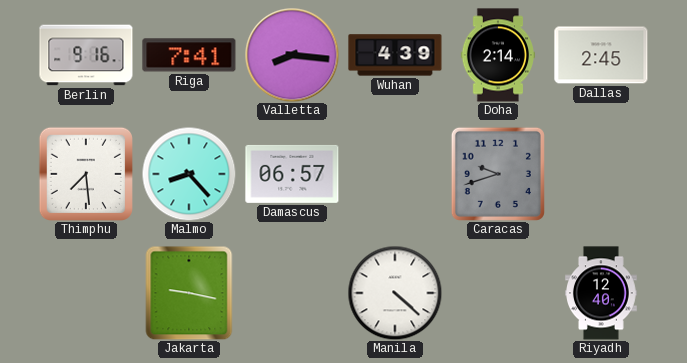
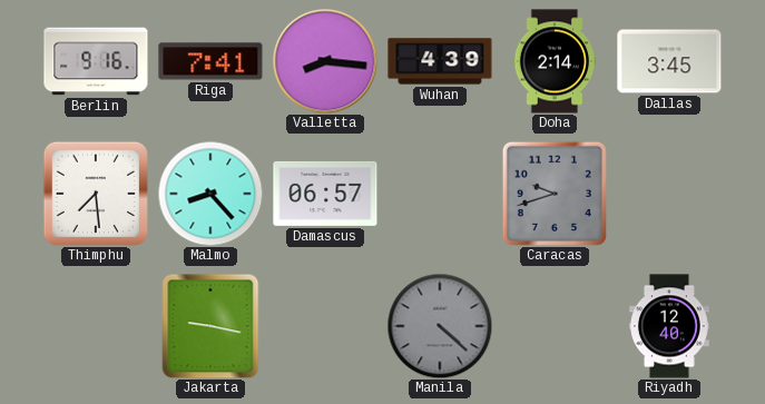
Dallas: 2:45 -> 3:45 (669, 61)
Manila dial: white -> grey (440, 326)
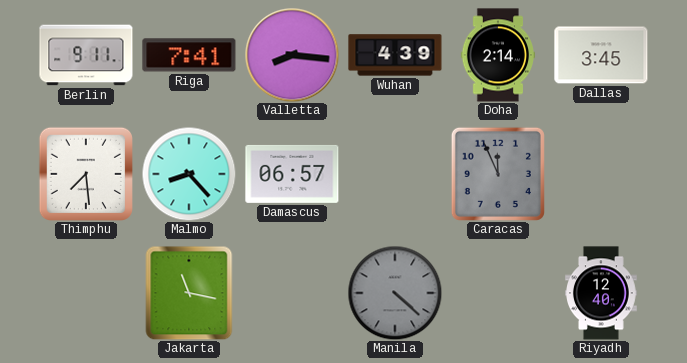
Berlin: 9:16 -> 9:11 (86, 55)
Caracas: 9:42 -> 11:56 (498, 174)
Jakarta: 9:17 -> 11:17 (189, 293)
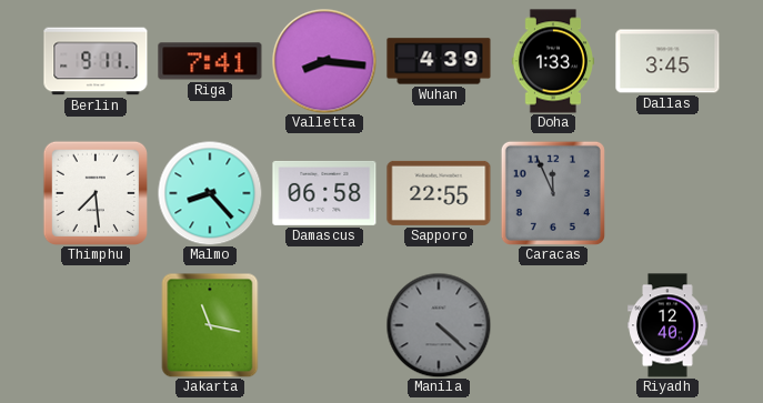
Doha: 2:14 -> 1:33 (553, 61)
Damascus: 06:57 -> 06:58 (324, 193)
Sapporo: none -> 22:55 (439, 193)
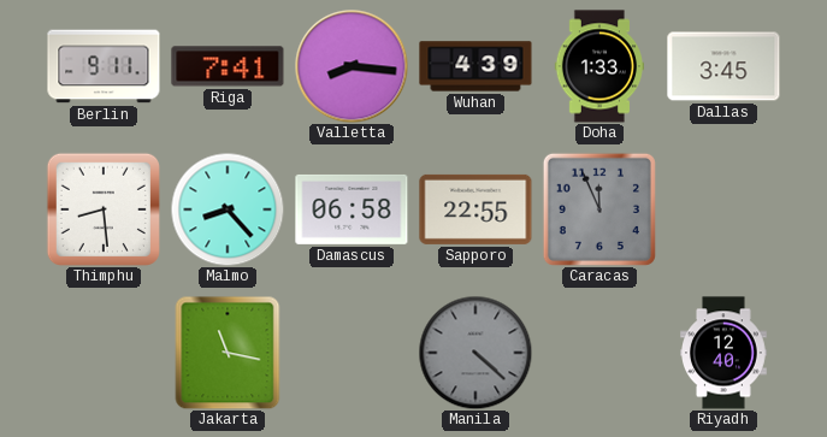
Thimphu: 7:29 -> 8:29 (104, 209)
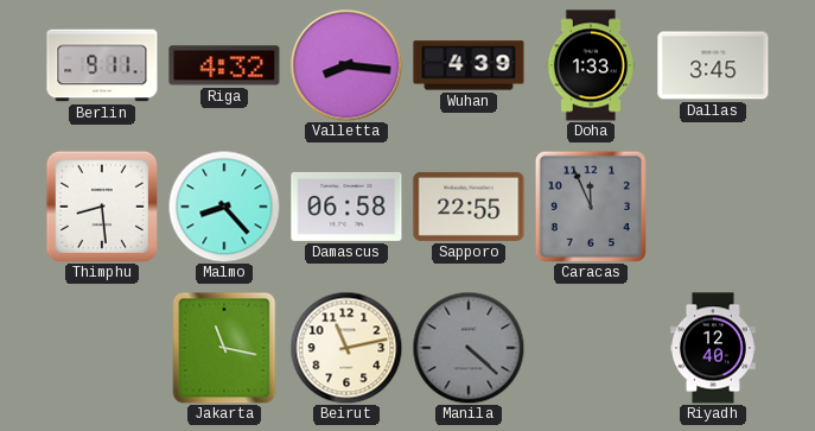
Riga: 7:41 -> 4:32 (224, 65)
Beirut: none -> 11:13 (346, 348)
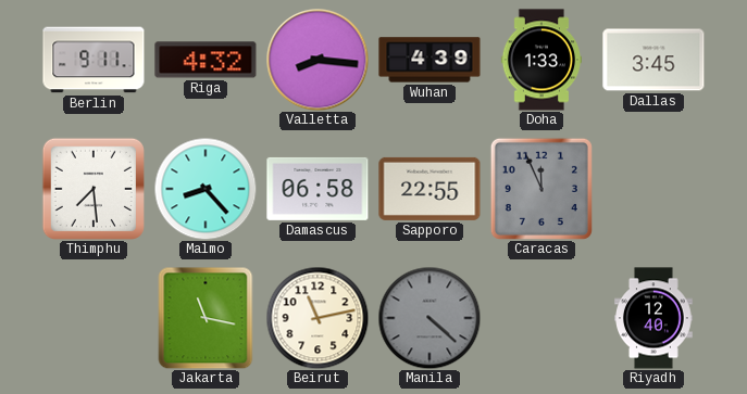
Thimphu: 8:29 -> 7:29 (94, 189)
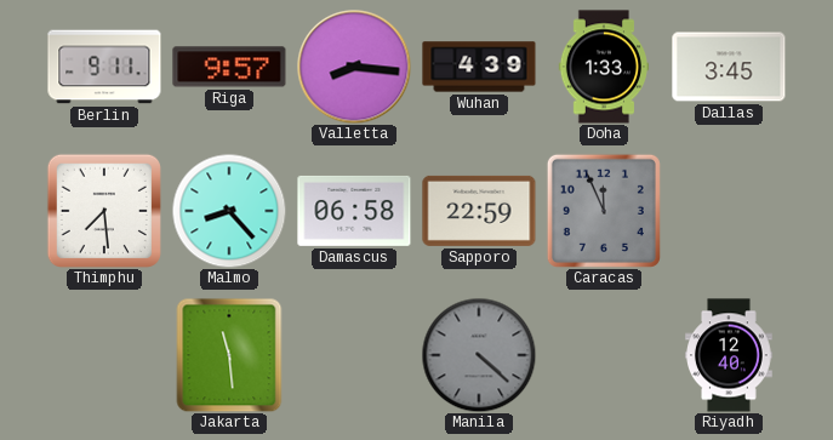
Riga: 4:32 -> 9:57 (229, 67)
Sapporo: 22:55 -> 22:59 (479, 211)
Jakarta: 11:17 -> 11:29 (229, 355)
Beirut: 11:13 -> none (318, 318)
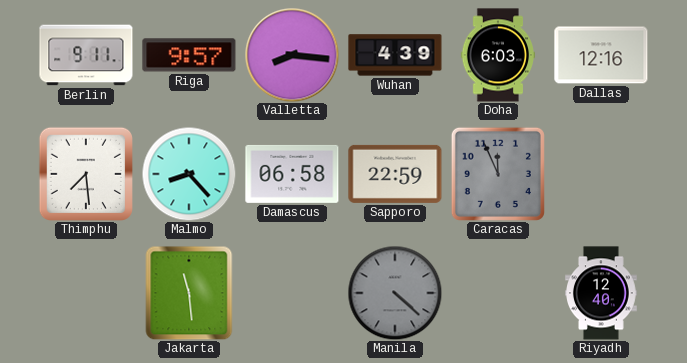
Doha: 1:33 -> 6:03 (498, 55)
Dallas: 3:45 -> 12:16 (601, 55)
